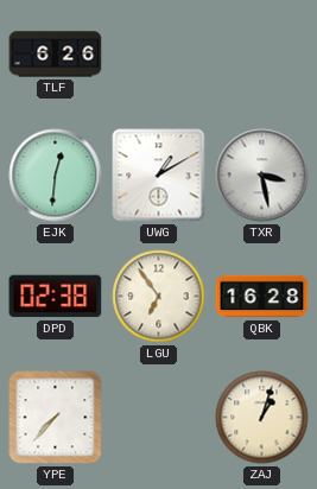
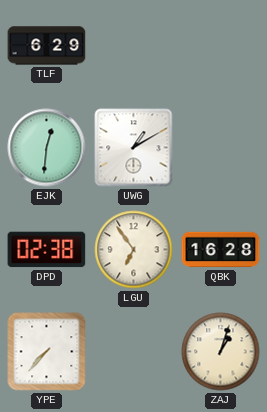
TLF: 6:26 -> 6:29 (47, 46)
TXR: 3:28 -> none (262, 176)
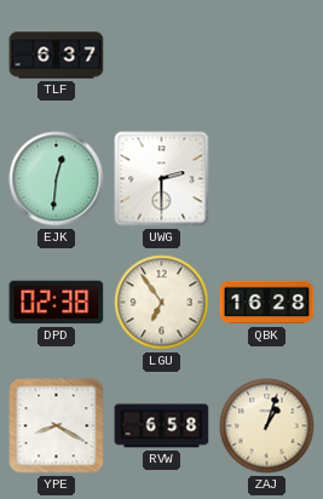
TLF: 6:29 -> 6:37 (57, 56)
UWG: 1:10 -> 2:30 (162, 179)
YPE: 7:37 -> 8:20 (57, 426)
RVW: none -> 6:58 (162, 426)
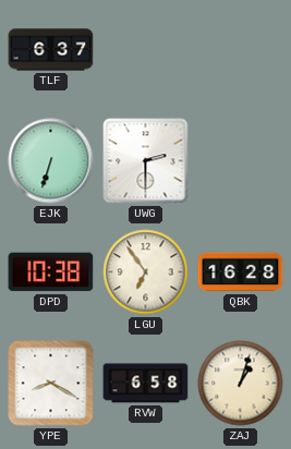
EJK: 12:31 -> 6:33 (51, 161)
DPD: 02:38 -> 10:38 (51, 272)
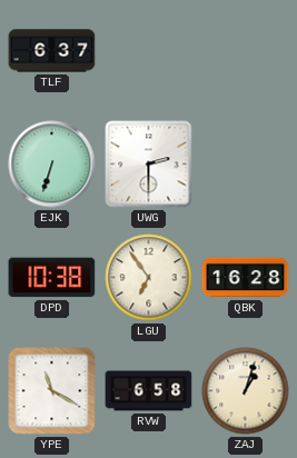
YPE: 8:20 -> 11:20 (52, 391)
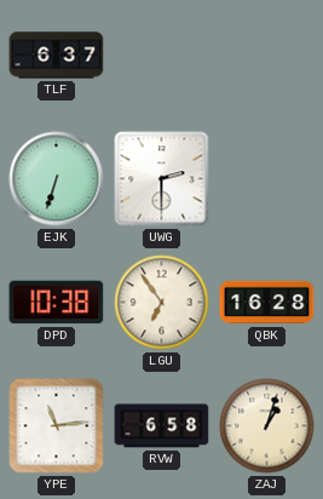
YPE: 11:20 -> 11:14 (57, 426)
